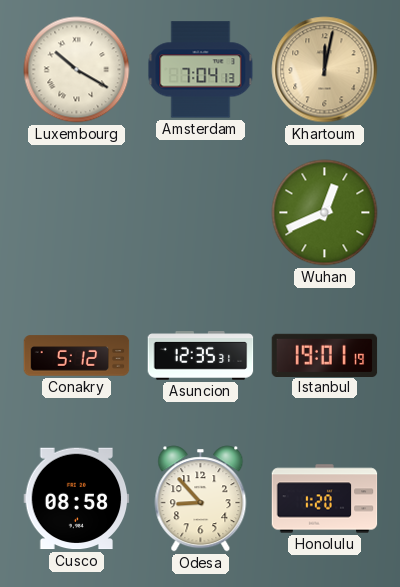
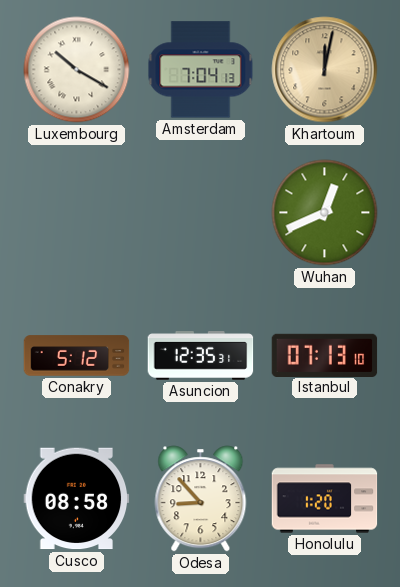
Istanbul: 19:01 -> 07:13 (325, 355)
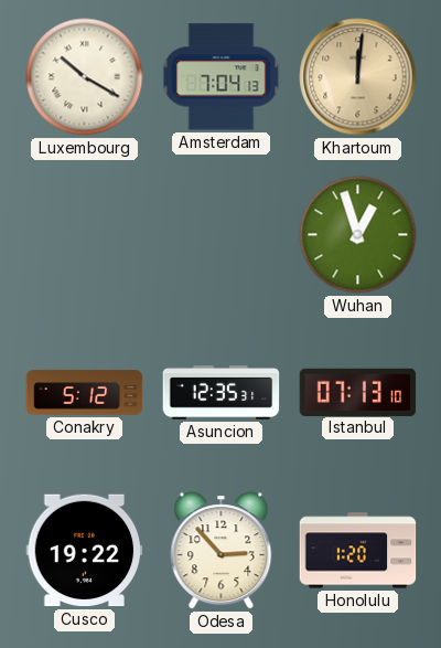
Khartoum: 12:02 -> 12:01 (358, 77)
Wuhan: 12:41 -> 12:57 (358, 235)
Cusco: 08:58 -> 19:22 (85, 551)
Odesa: 8:53 -> 2:53 (222, 551)
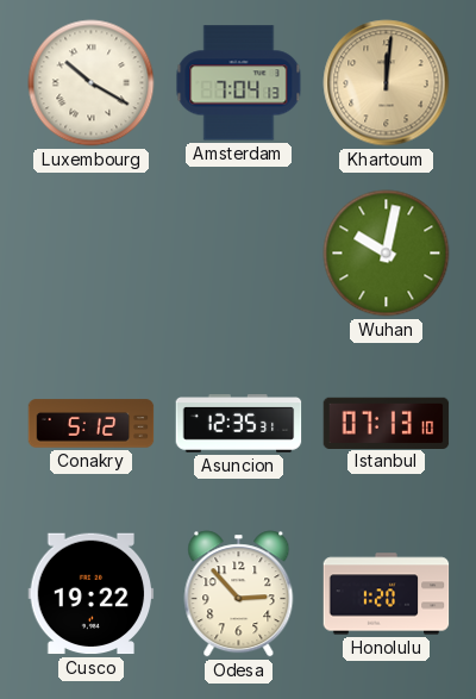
Wuhan: 12:57 -> 10:02 (387, 254)
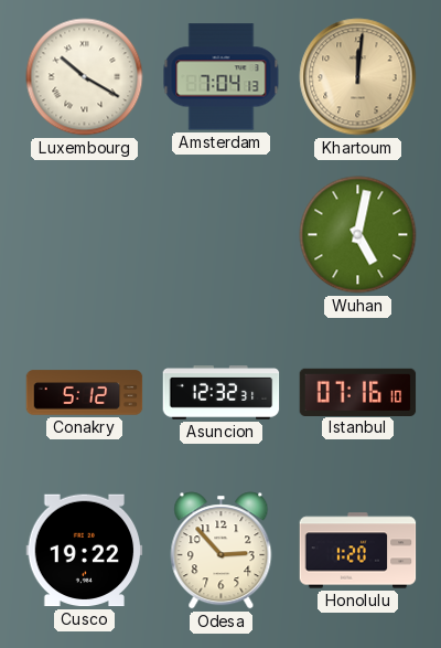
Wuhan: 10:02 -> 5:02 (358, 235)
Asuncion: 12:35 -> 12:32 (222, 393)
Istanbul: 07:13 -> 07:16 (358, 392)
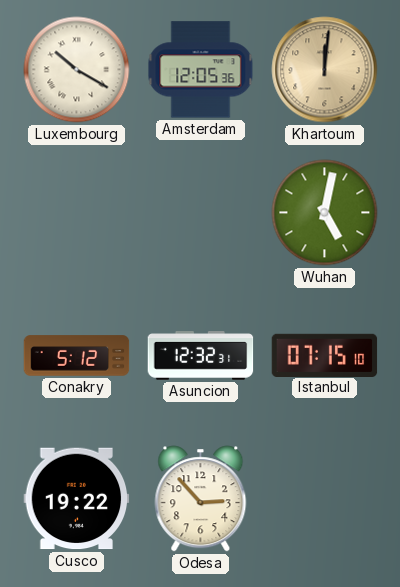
Amsterdam: 7:04 -> 12:05 (201, 70)
Istanbul: 07:16 -> 07:15 (325, 355)
Honolulu: 1:20 -> none (358, 551)
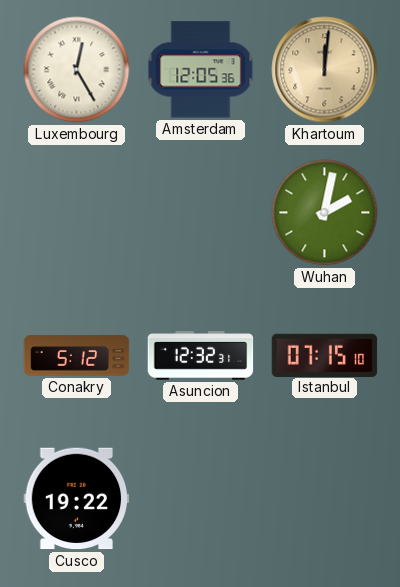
Luxembourg: 10:20 -> 12:25 (77, 70)
Wuhan: 5:02 -> 2:02 (325, 213)
Odesa: 2:53 -> none (201, 499)
